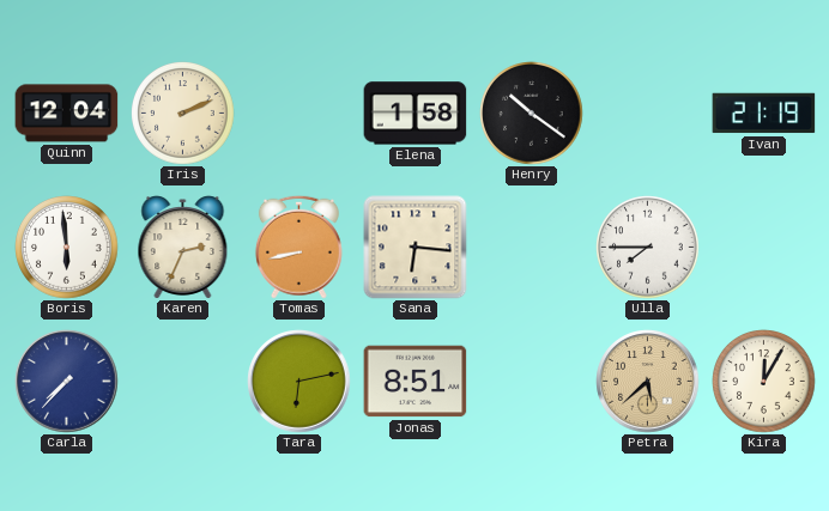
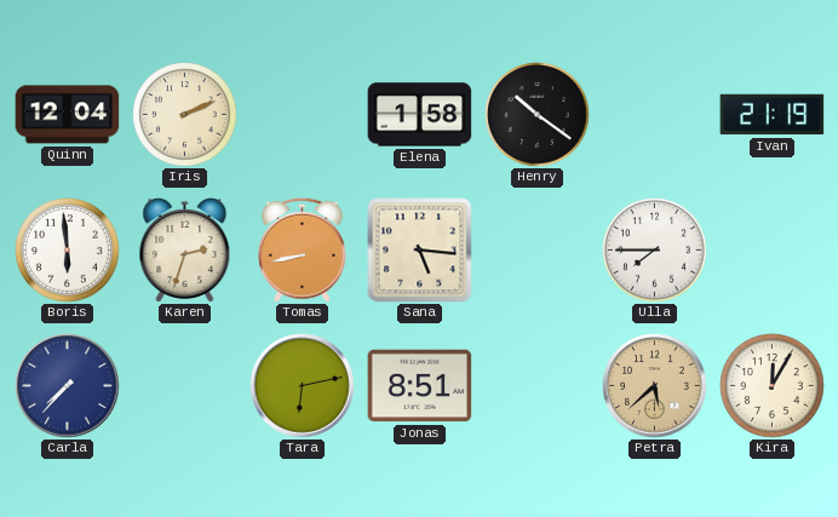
Karen: 2:34 -> 2:33 (185, 251)
Sana: 6:16 -> 5:16 (420, 251)
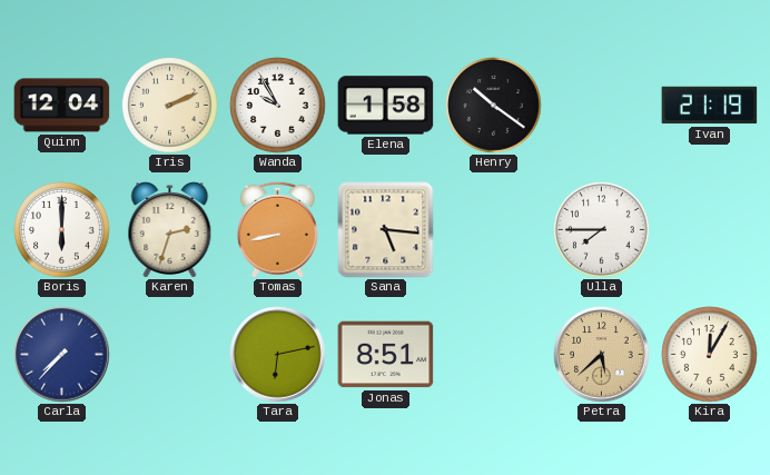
Wanda: none -> 9:55 (278, 106)
Boris: 5:59 -> 6:00 (62, 230)
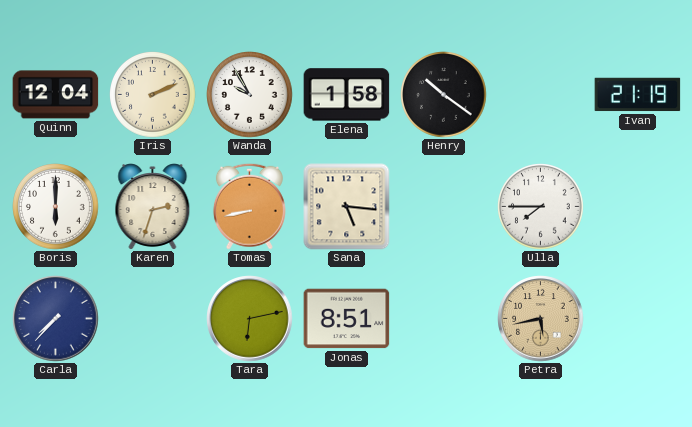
Petra: 5:38 -> 5:43 (541, 319)
Kira: 12:05 -> none (710, 355)
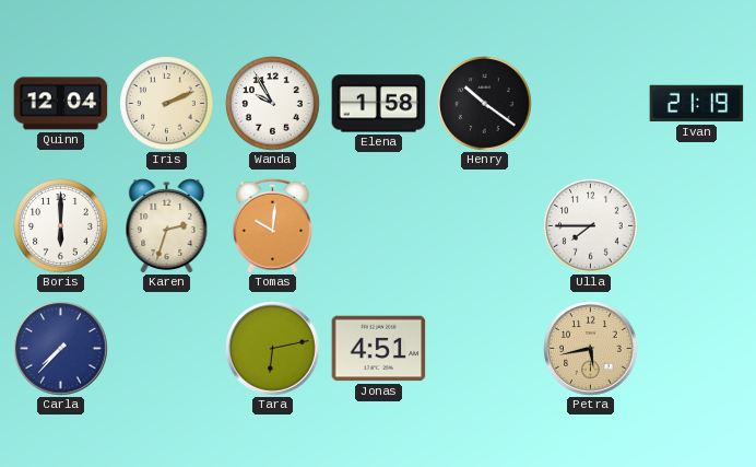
Tomas: 8:43 -> 10:01 (272, 225)
Sana: 5:16 -> none (347, 207)
Jonas: 8:51 -> 4:51 (379, 349)
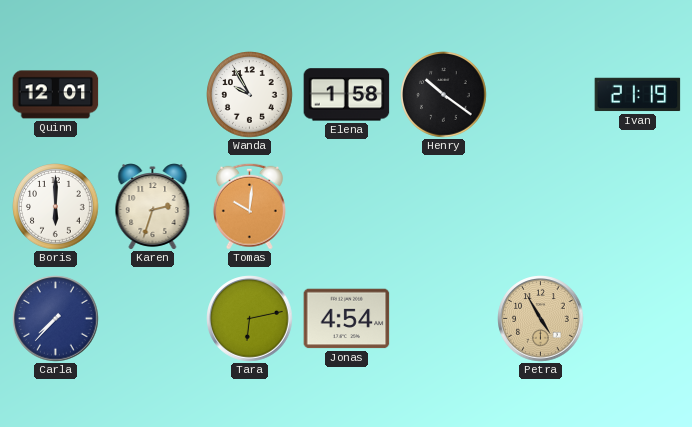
Quinn: 12:04 -> 12:01 (56, 95)
Iris: 2:11 -> none (167, 104)
Ulla: 7:45 -> none (591, 226)
Jonas: 4:51 -> 4:54 (347, 319)
Petra: 5:43 -> 4:55 (541, 319)
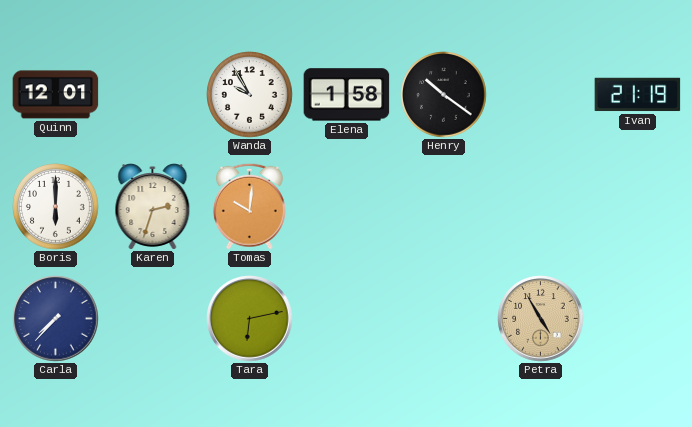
Jonas: 4:54 -> none (347, 319)
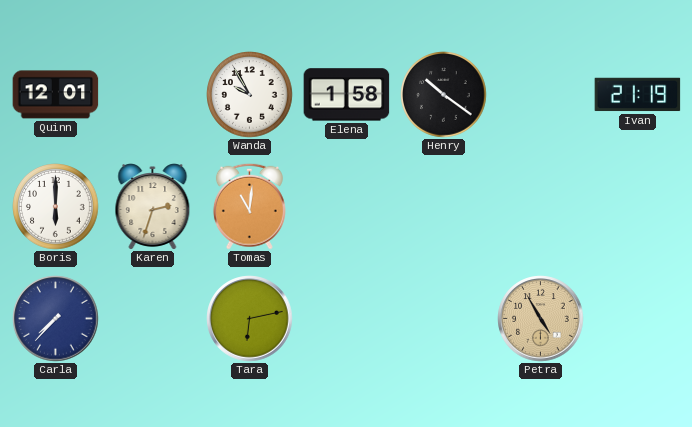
Tomas: 10:01 -> 11:01 (249, 206)
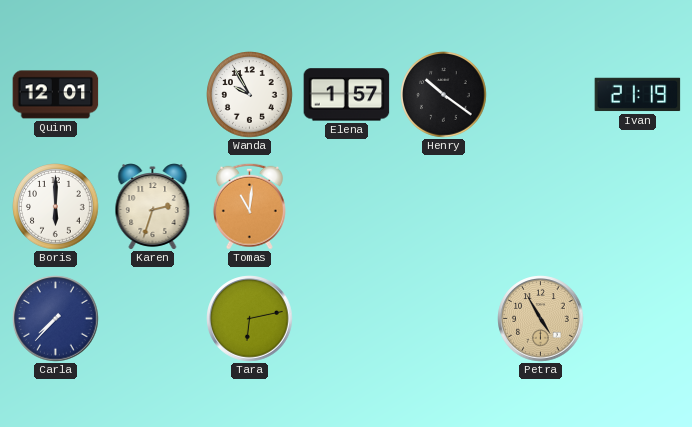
Elena: 1:58 -> 1:57 (347, 95)
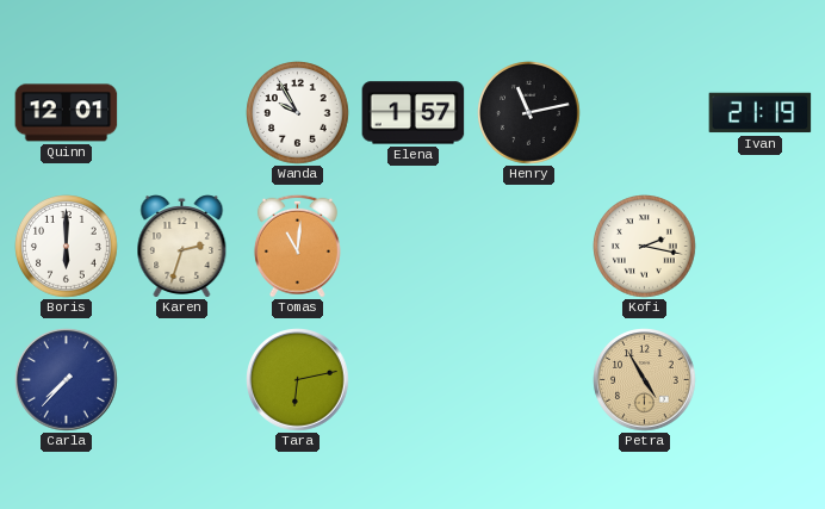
Henry: 10:21 -> 11:13 (529, 113)
Kofi: none -> 2:17 (645, 247)
